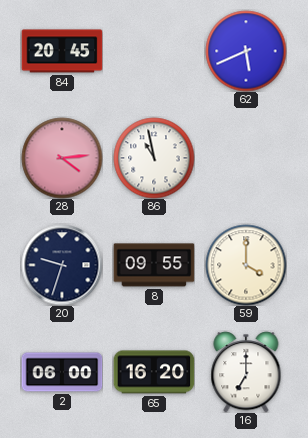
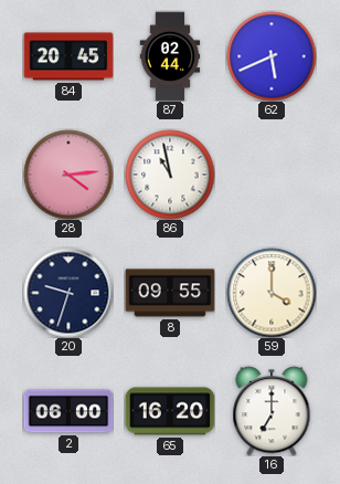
87: none -> 02:44 (170, 56)
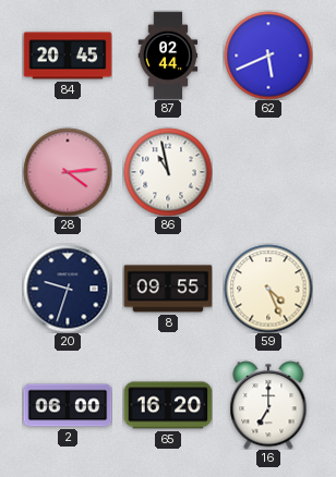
59: 4:00 -> 4:26 (268, 289)
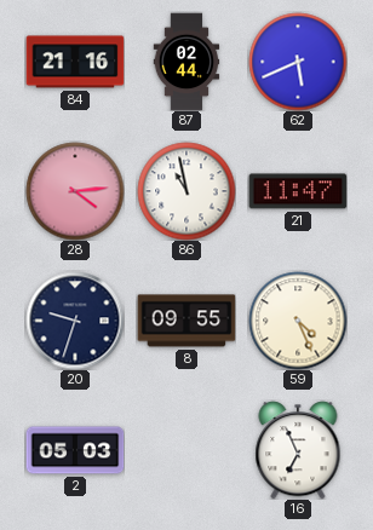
84: 20:45 -> 21:16 (75, 62)
21: none -> 11:47 (298, 191)
2: 06:00 -> 05:03 (75, 450)
65: 16:20 -> none (168, 405)
16: 7:00 -> 6:56 (298, 450)
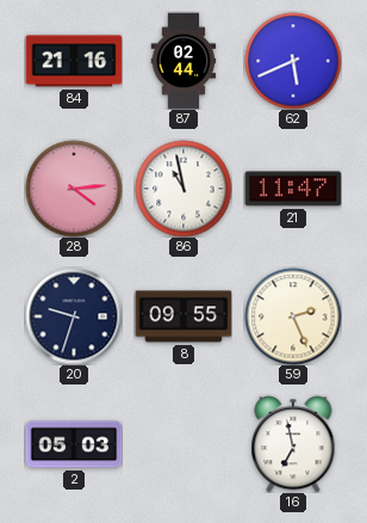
59: 4:26 -> 2:26 (293, 316)
16: 6:56 -> 6:58 (293, 444)
